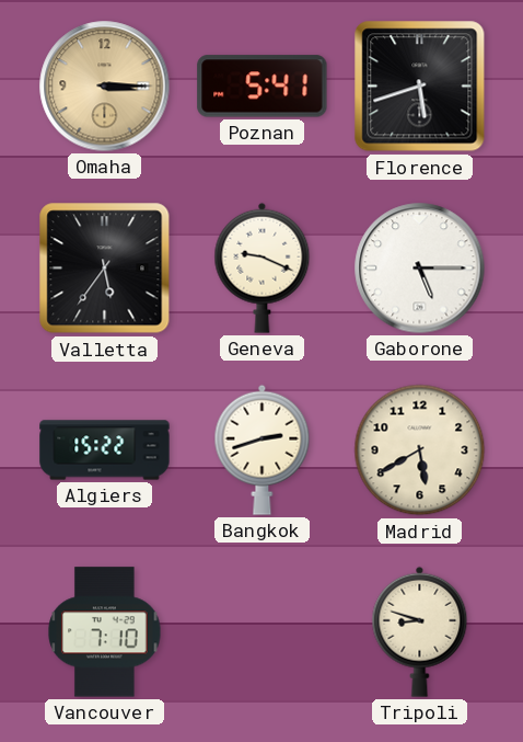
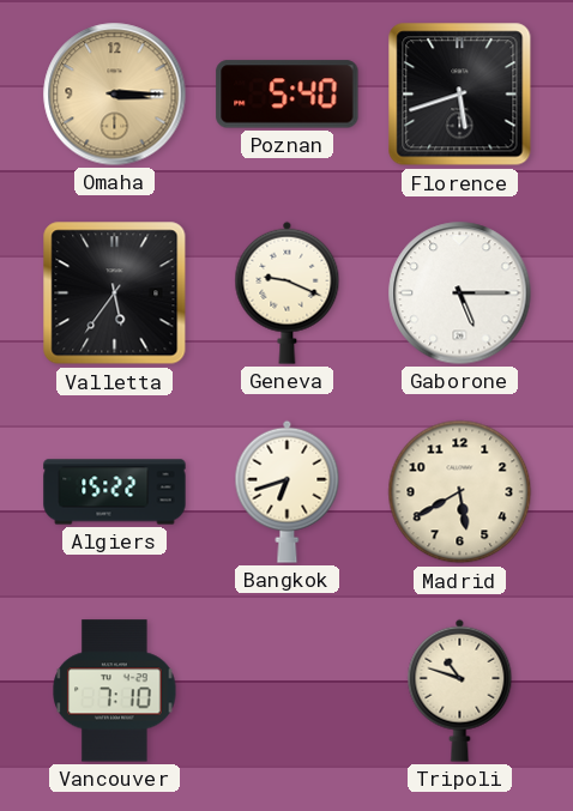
Poznan: 5:41 -> 5:40 (288, 95)
Bangkok: 2:42 -> 6:42 (288, 491)
Tripoli: 8:48 -> 10:48 (460, 690)
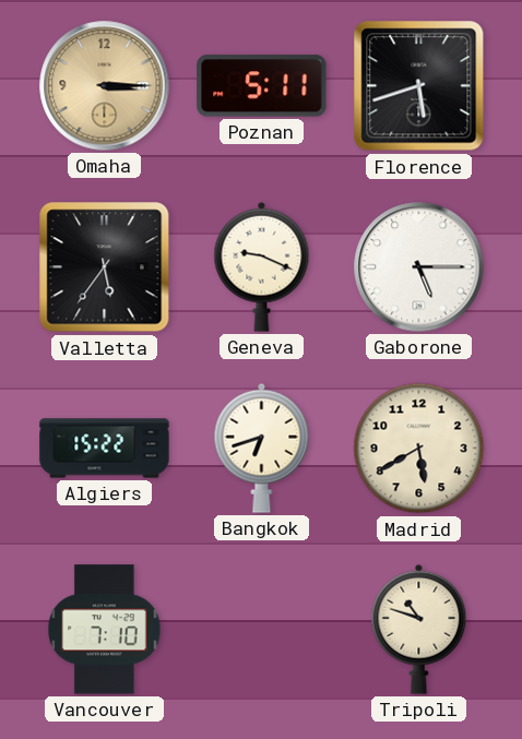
Poznan: 5:40 -> 5:11 (262, 86)
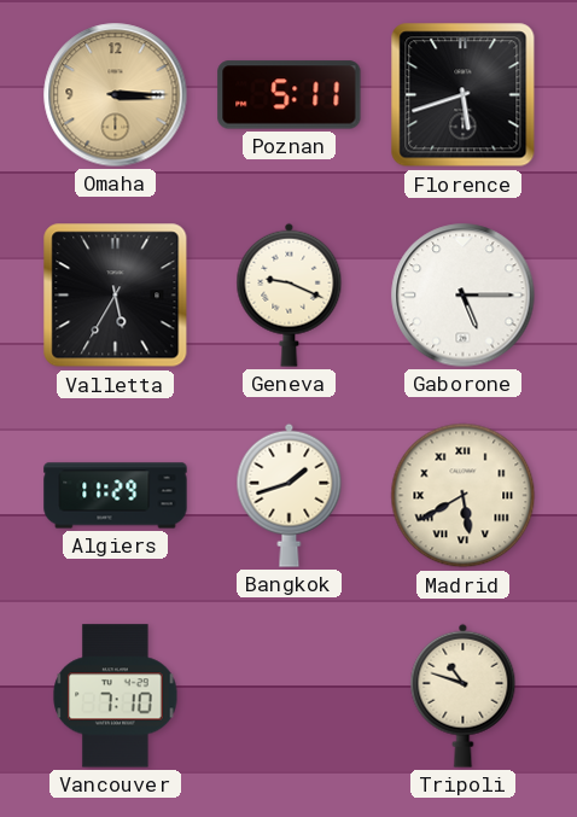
Valletta: 5:36 -> 5:35 (116, 296)
Algiers: 15:22 -> 11:29 (116, 496)
Bangkok: 6:42 -> 1:42 (290, 495)
Madrid numerals: Arabic -> Roman (464, 496)
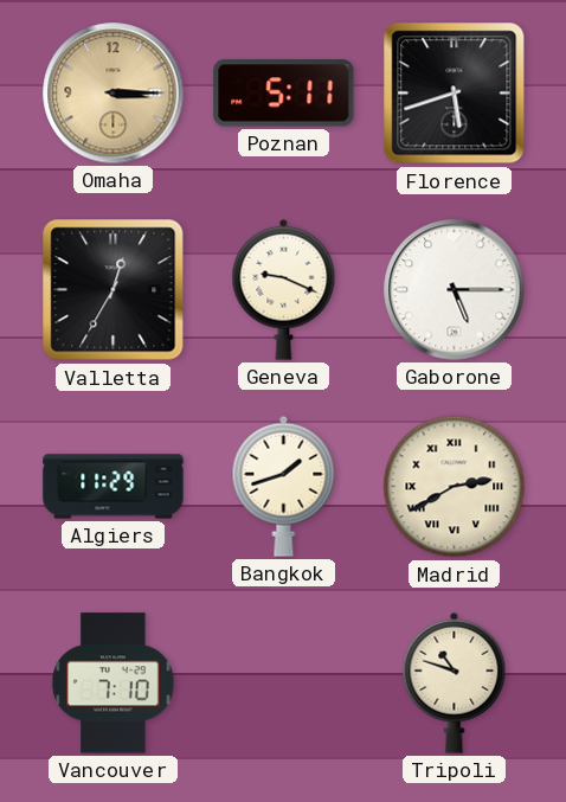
Valletta: 5:35 -> 12:35 (114, 290)
Madrid: 5:40 -> 2:40 (455, 487)
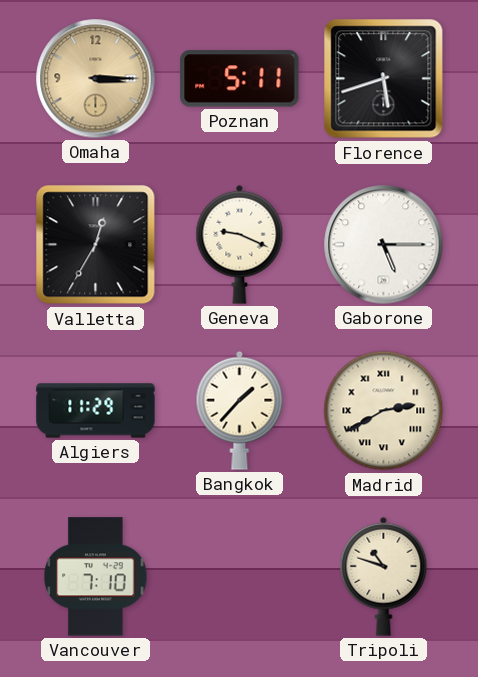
Bangkok: 1:42 -> 1:37 (240, 410)
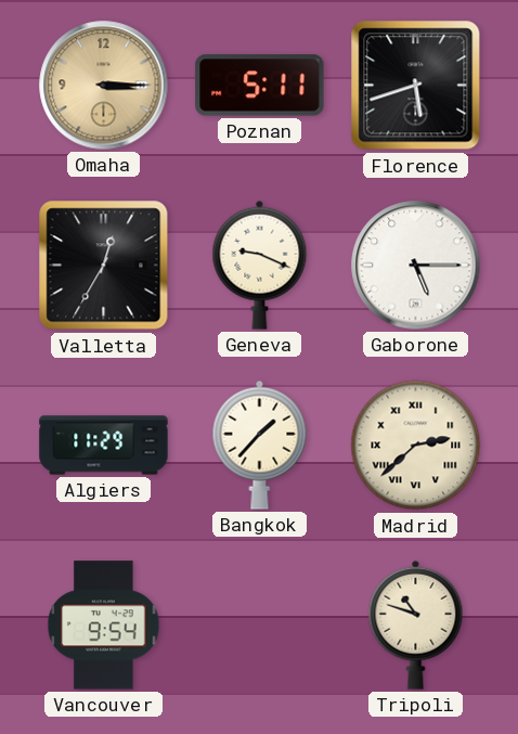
Madrid: 2:40 -> 2:38 (416, 446)
Vancouver: 7:10 -> 9:54 (104, 626)
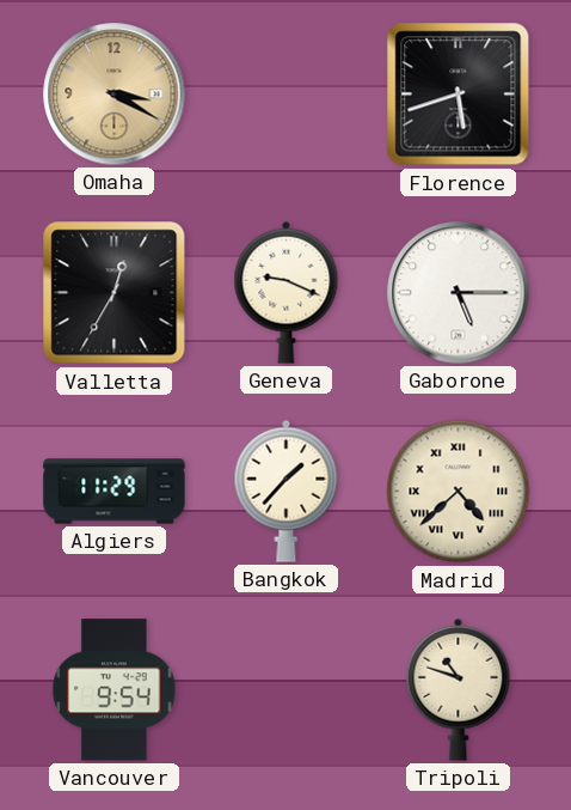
Omaha: 3:15 -> 3:20 (115, 95)
Poznan: 5:11 -> none (260, 86)
Madrid: 2:38 -> 4:38 (459, 492)
